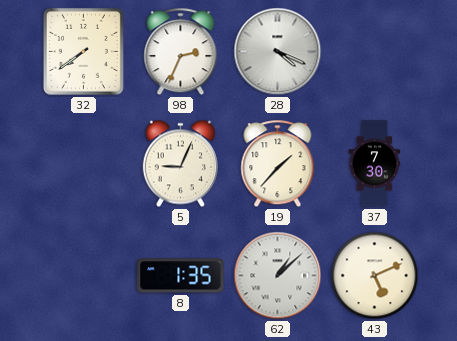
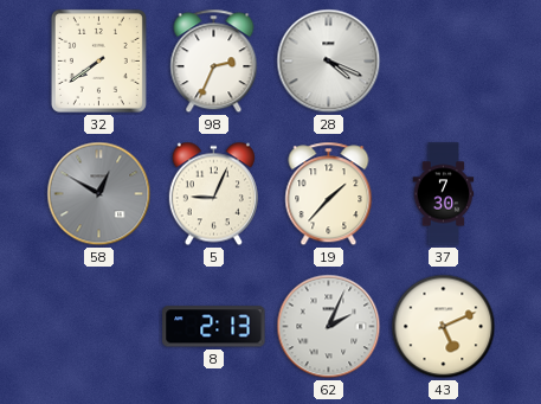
58: none -> 12:50 (99, 194)
8: 1:35 -> 2:13 (214, 327)
62: 1:08 -> 2:04 (329, 327)
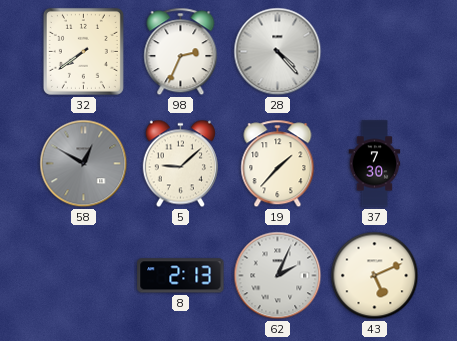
28: 4:19 -> 4:23 (278, 52)
5: 9:04 -> 9:08 (180, 164)
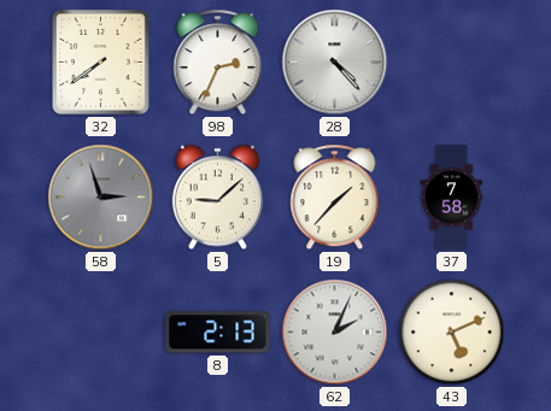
58: 12:50 -> 2:57 (101, 198)
37: 7:30 -> 7:58 (452, 198)
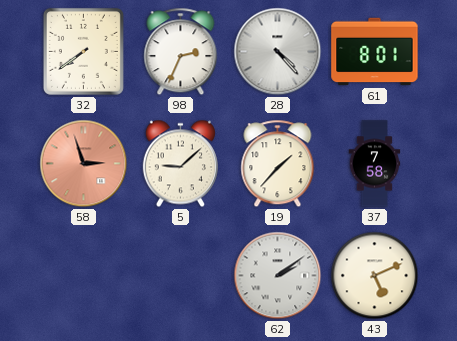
61: none -> 8:01 (375, 52)
58 dial: grey -> salmon (84, 164)
8: 2:13 -> none (218, 333)
62: 2:04 -> 2:09 (278, 276)
